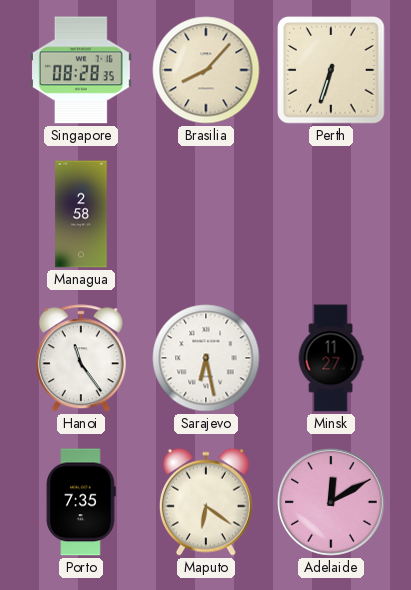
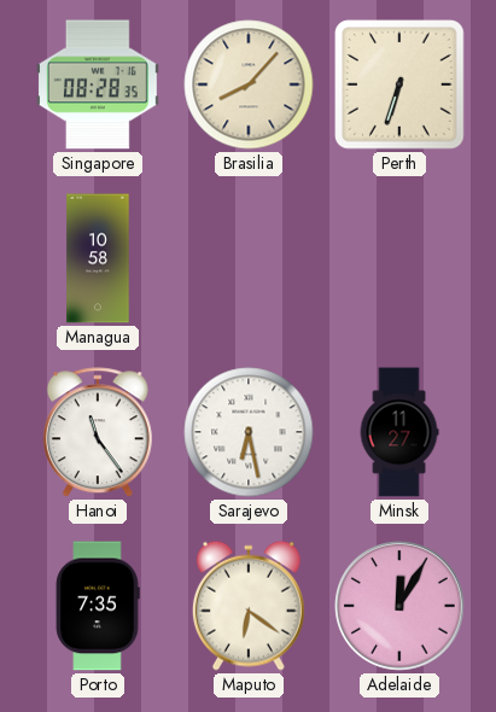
Managua: 2:58 -> 10:58 (98, 258)
Adelaide: 12:10 -> 12:05 (401, 607)
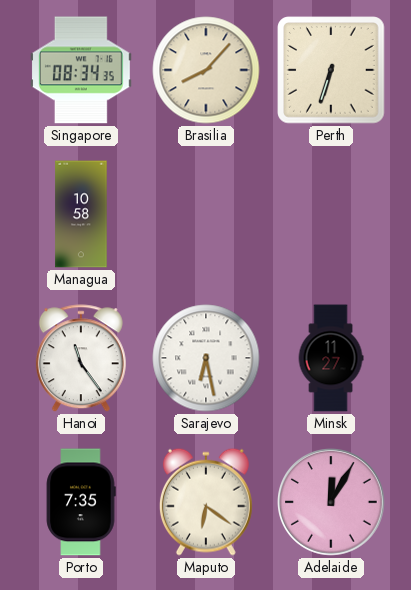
Singapore: 08:28 -> 08:34 (81, 70)
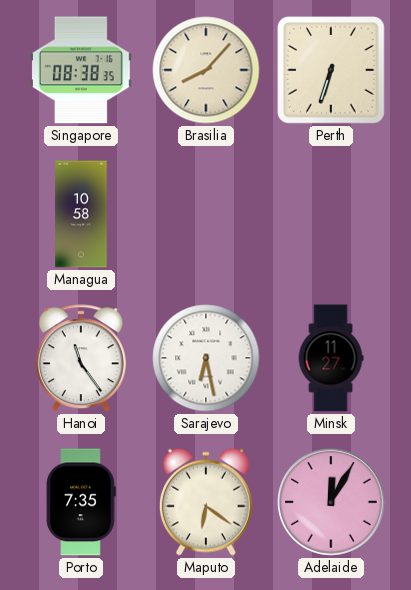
Singapore: 08:34 -> 08:38 (81, 70)
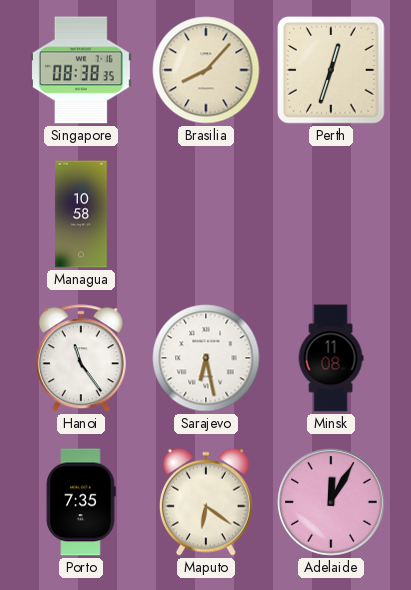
Perth: 6:33 -> 12:33 (331, 70)
Minsk: 11:27 -> 11:08 (331, 358)
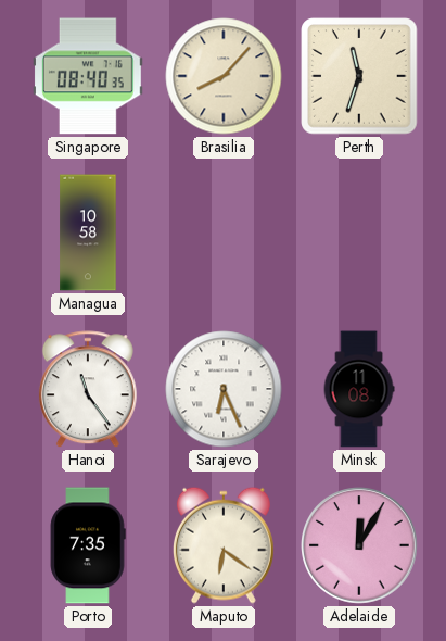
Singapore: 08:38 -> 08:40 (88, 76)
Perth: 12:33 -> 11:33 (359, 76)
Sarajevo: 6:28 -> 6:26 (224, 389)
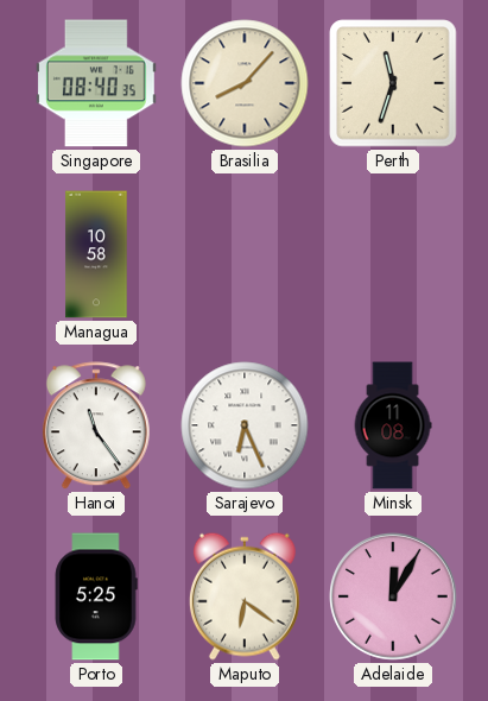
Porto: 7:35 -> 5:25 (96, 596)
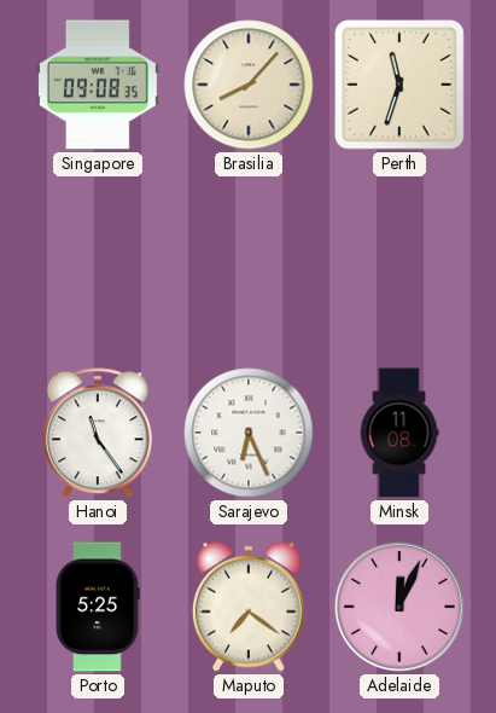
Singapore: 08:40 -> 09:08 (98, 85)
Managua: 10:58 -> none (96, 254)
Maputo: 6:21 -> 7:21 (249, 607)
Adelaide: 12:05 -> 12:04 (401, 608)
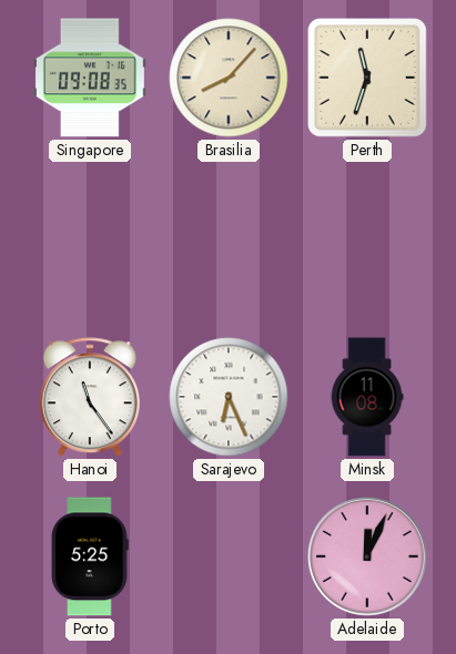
Maputo: 7:21 -> none (249, 607)
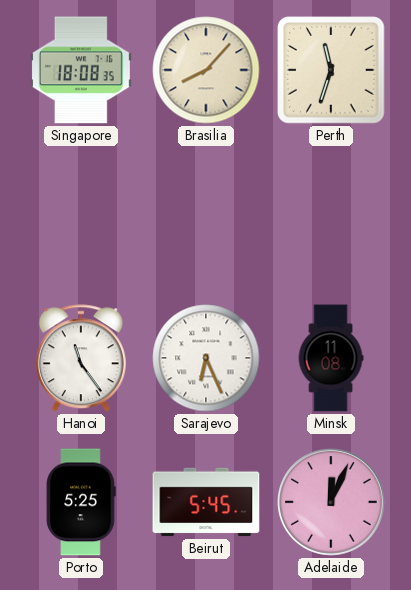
Singapore: 09:08 -> 18:08 (81, 70)
Beirut: none -> 5:45 (206, 502)
